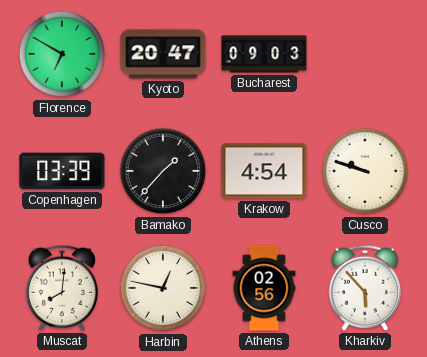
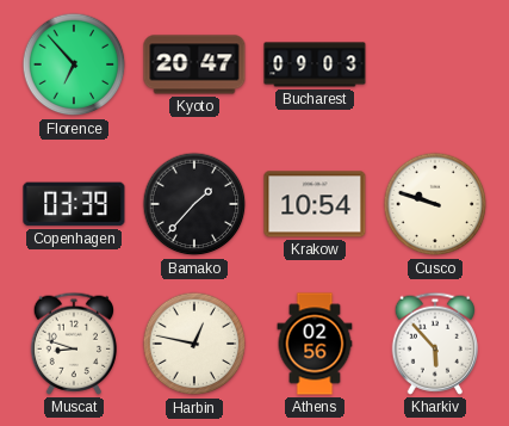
Florence: 6:50 -> 6:53 (74, 64)
Krakow: 4:54 -> 10:54 (315, 204)
Muscat: 8:01 -> 8:48 (73, 344)
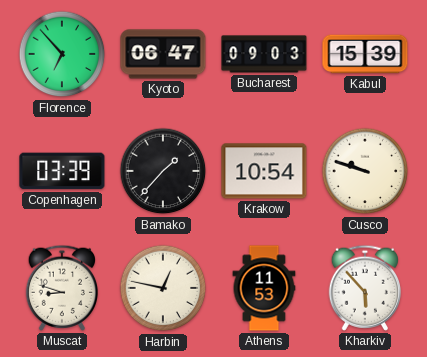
Kyoto: 20:47 -> 06:47 (163, 54)
Kabul: none -> 15:39 (365, 54)
Athens: 02:56 -> 11:53 (264, 288)
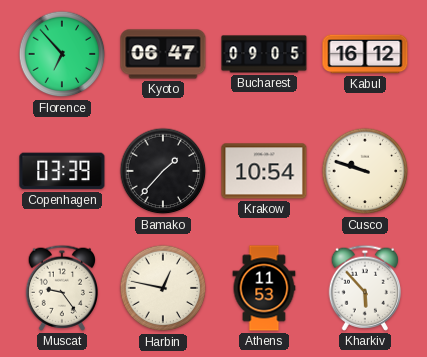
Bucharest: 09:03 -> 09:05 (264, 54)
Kabul: 15:39 -> 16:12 (365, 54)
Muscat: 8:48 -> 9:24 (61, 288)
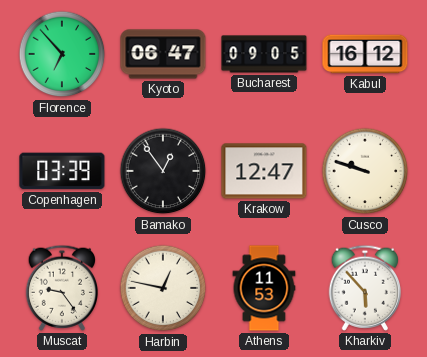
Bamako: 1:37 -> 12:54 (163, 171)
Krakow: 10:54 -> 12:47 (264, 171)
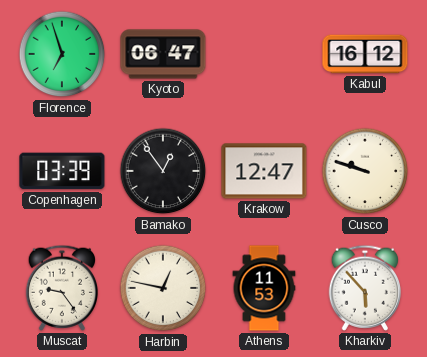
Florence: 6:53 -> 6:57 (62, 54)
Bucharest: 09:05 -> none (264, 54)
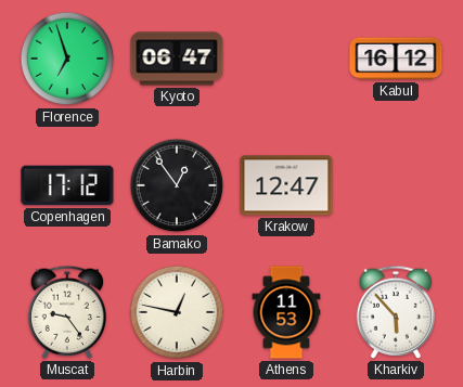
Copenhagen: 03:39 -> 17:12 (67, 185)
Cusco: 9:48 -> none (365, 171)
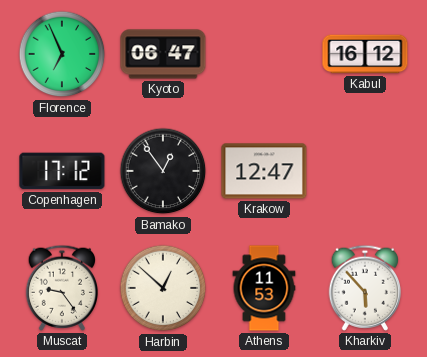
Florence: 6:57 -> 6:56 (62, 54)
Harbin: 12:47 -> 12:52 (163, 288)
